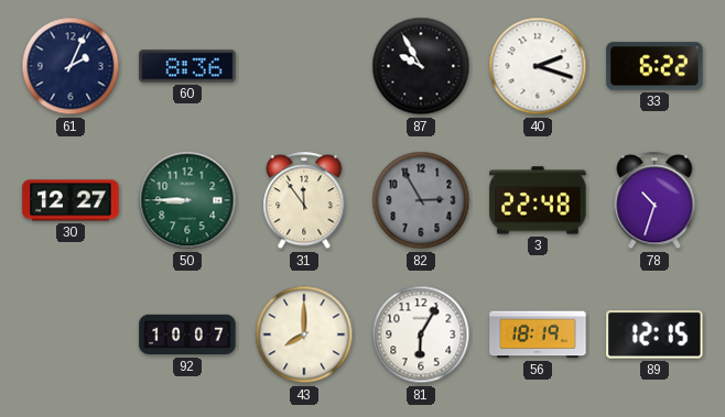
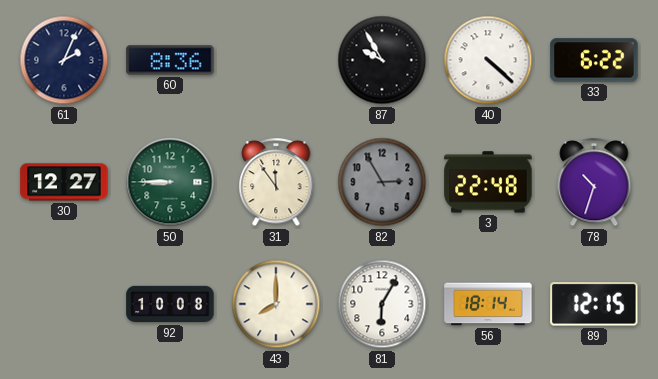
40: 2:18 -> 4:22 (488, 60)
92: 10:07 -> 10:08 (170, 304)
56: 18:19 -> 18:14 (488, 304)
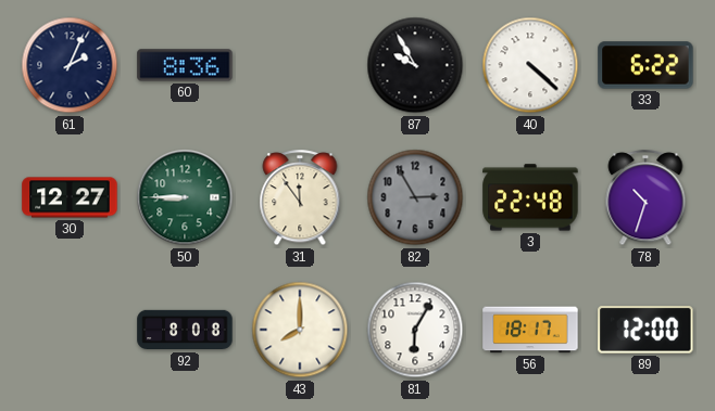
92: 10:08 -> 8:08 (185, 330)
56: 18:14 -> 18:17 (530, 330)
89: 12:15 -> 12:00 (645, 330)
